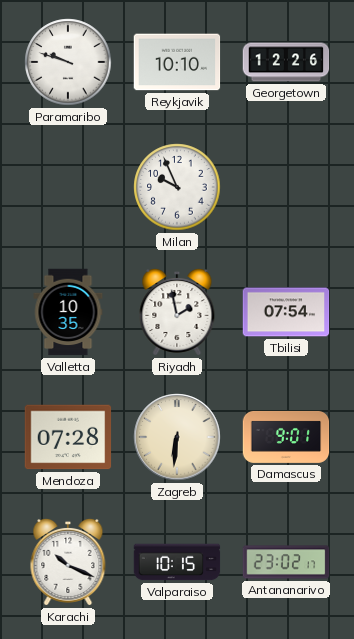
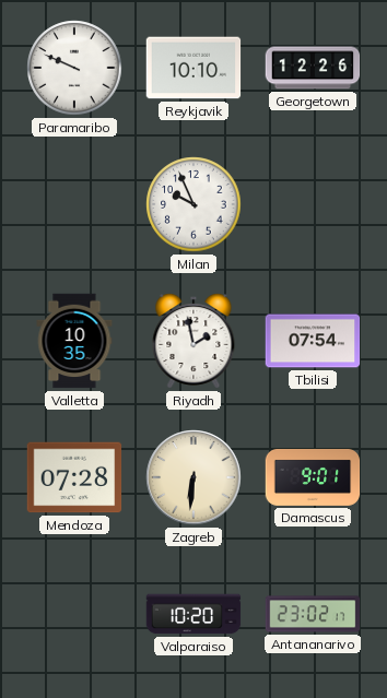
Paramaribo: 9:48 -> 9:49 (74, 68)
Karachi: 10:19 -> none (68, 562)
Valparaiso: 10:15 -> 10:20 (193, 614)
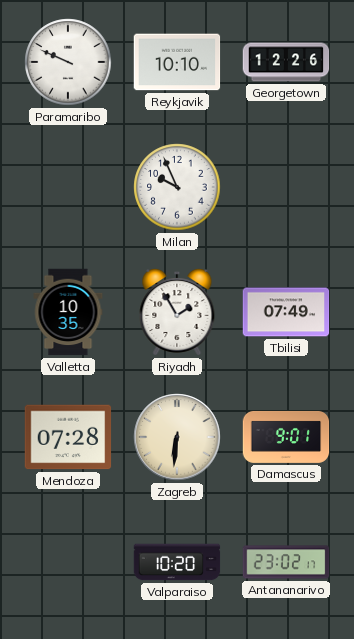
Riyadh: 1:58 -> 1:55 (177, 312)
Tbilisi: 07:54 -> 07:49 (286, 312)
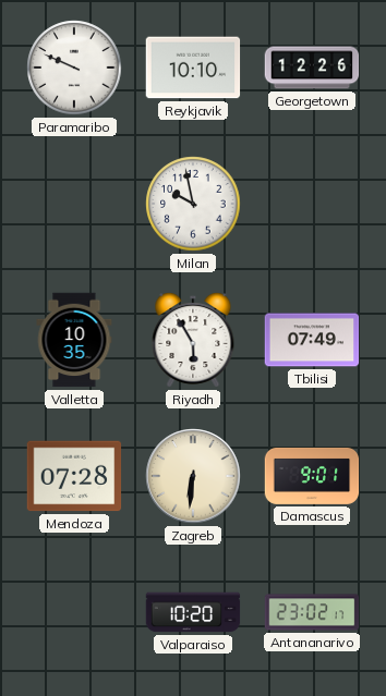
Milan: 9:56 -> 9:58 (193, 204)
Riyadh: 1:55 -> 5:55 (193, 340)
